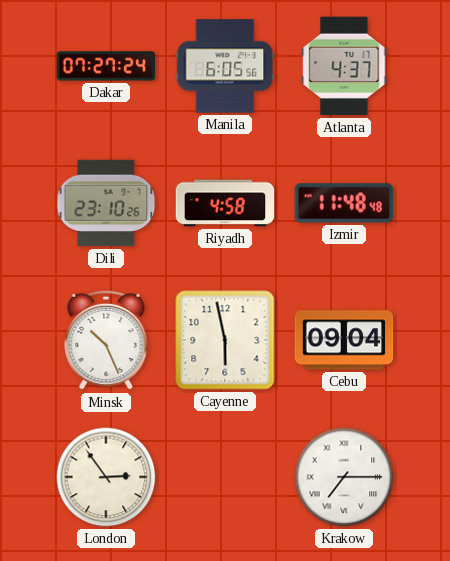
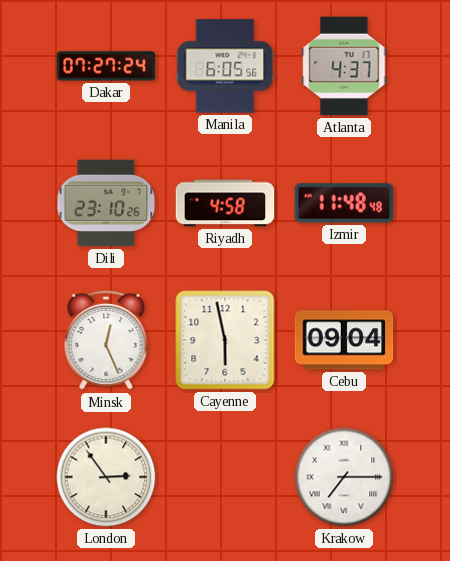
Minsk: 10:26 -> 12:26 (106, 340)
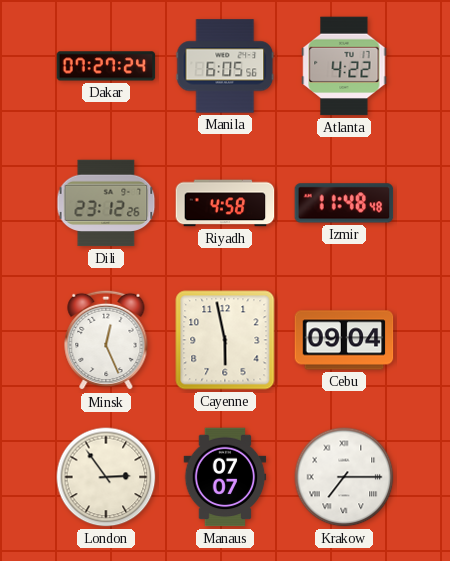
Atlanta: 4:37 -> 4:22 (344, 66)
Dili: 23:10 -> 23:12 (106, 203)
Manaus: none -> 07:07 (225, 477)
